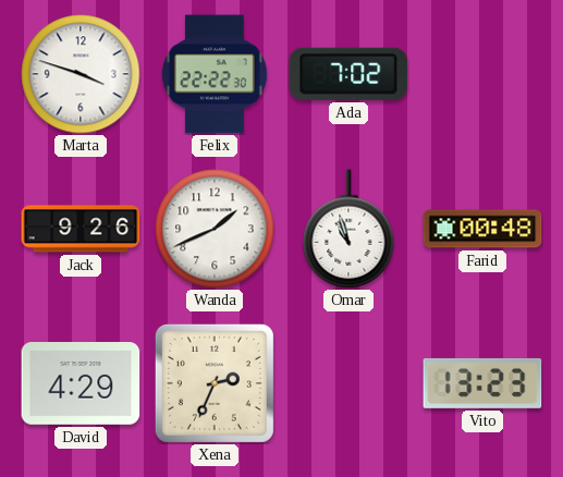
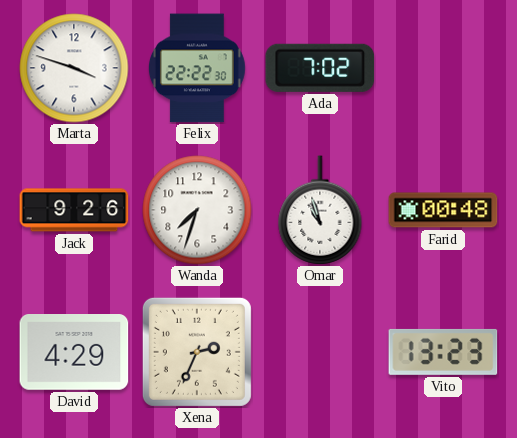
Wanda: 1:41 -> 7:33 (197, 210)
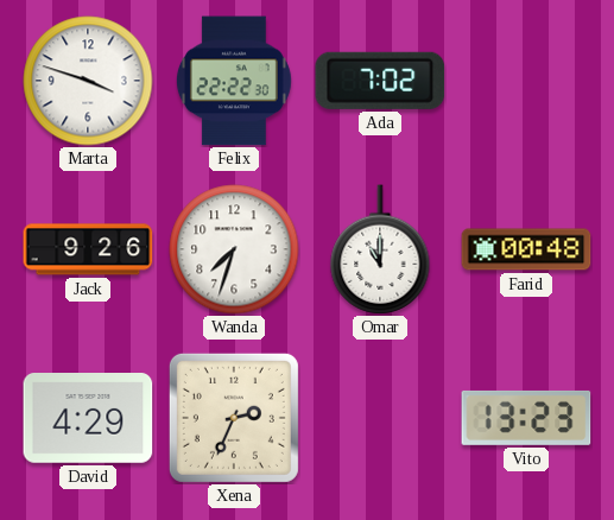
Omar: 10:57 -> 11:00 (380, 249)
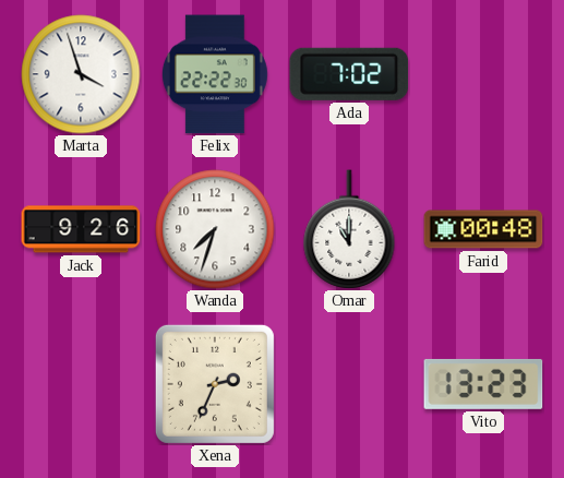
Marta: 3:48 -> 3:57 (81, 74)
David: 4:29 -> none (88, 418)
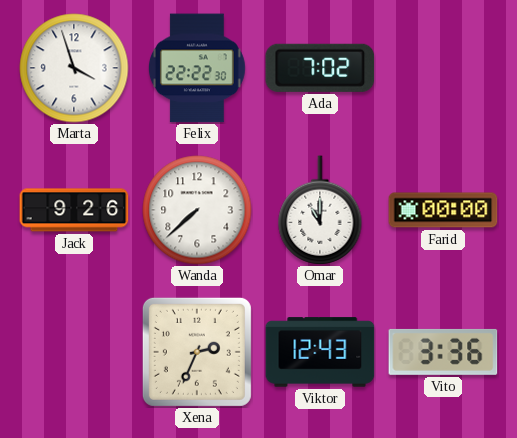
Wanda: 7:33 -> 7:38 (197, 210)
Farid: 00:48 -> 00:00 (443, 210)
Viktor: none -> 12:43 (320, 352)
Vito: 13:23 -> 3:36 (443, 352)
